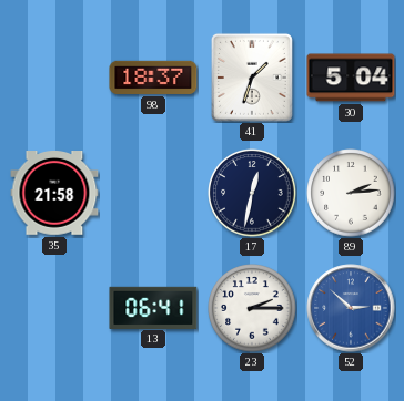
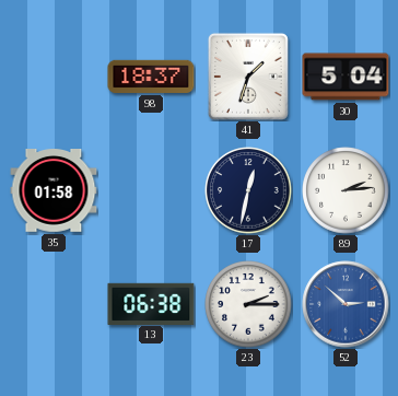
35: 21:58 -> 01:58 (54, 191)
13: 06:41 -> 06:38 (151, 303)
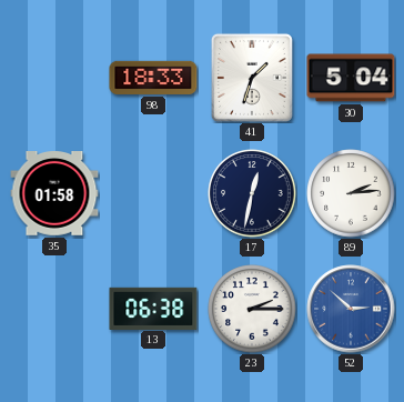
98: 18:37 -> 18:33 (153, 78)
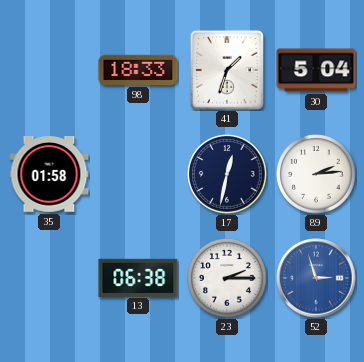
52: 2:52 -> 2:57 (316, 278)
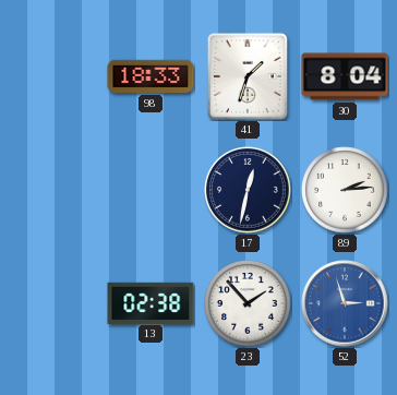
30: 5:04 -> 8:04 (345, 76)
35: 01:58 -> none (49, 175)
13: 06:38 -> 02:38 (151, 302)
23: 2:15 -> 1:53 (248, 303)
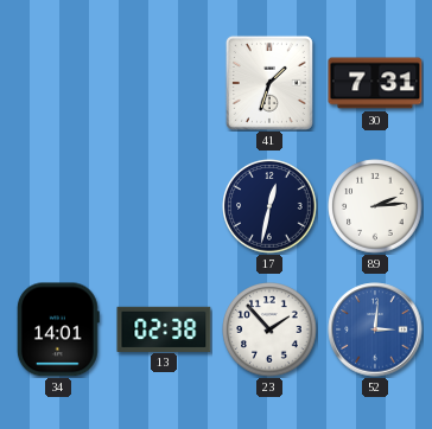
98: 18:33 -> none (151, 76)
30: 8:04 -> 7:31 (375, 83)
34: none -> 14:01 (58, 329)
52: 2:57 -> 3:01 (375, 329)
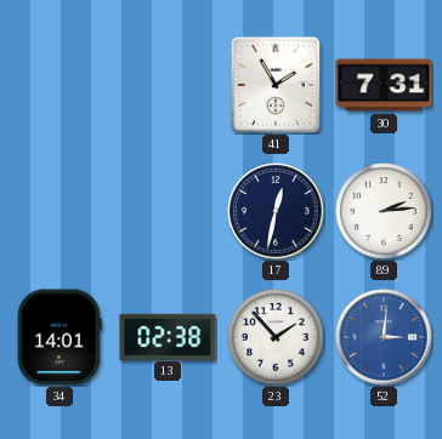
41: 1:33 -> 1:55 (276, 85)
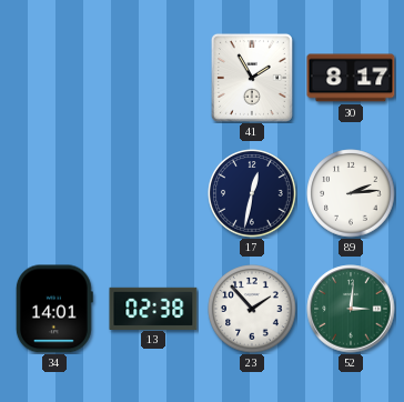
30: 7:31 -> 8:17 (351, 78)
52 dial: blue -> green (351, 309)
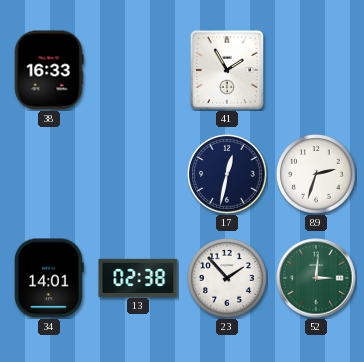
38: none -> 16:33 (49, 70)
30: 8:17 -> none (351, 78)
89: 2:14 -> 2:33 (316, 174)
